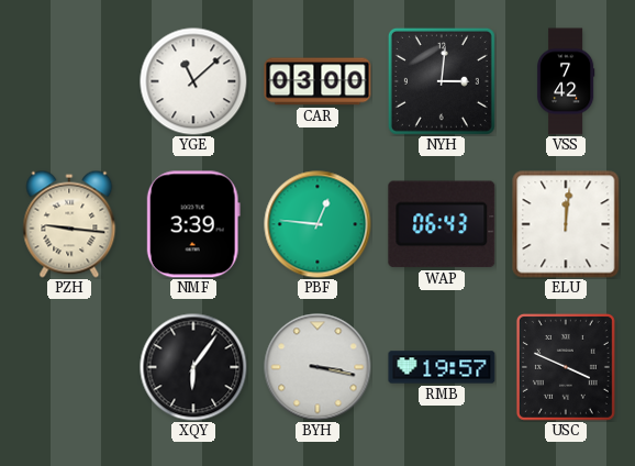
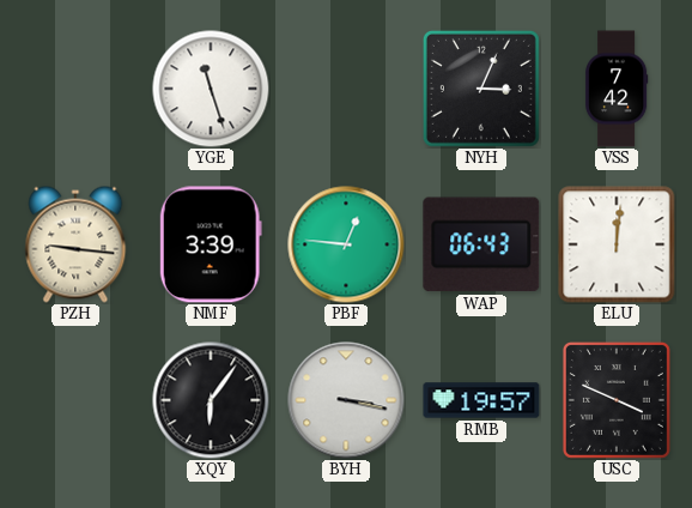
YGE: 11:08 -> 11:27 (211, 89)
CAR: 03:00 -> none (317, 81)
NYH: 3:01 -> 3:04 (481, 89)
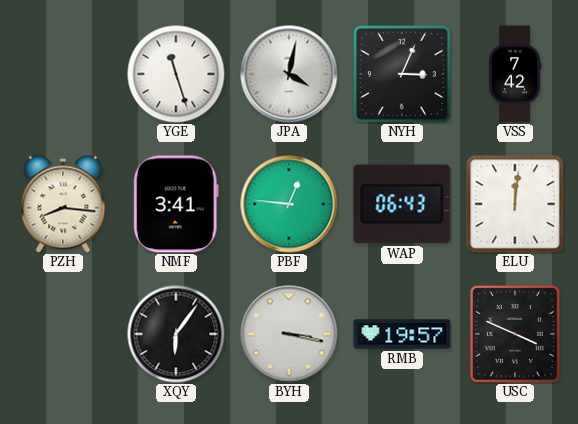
JPA: none -> 4:02 (289, 74)
PZH: 9:16 -> 8:16 (63, 204)
NMF: 3:39 -> 3:41 (176, 204)
